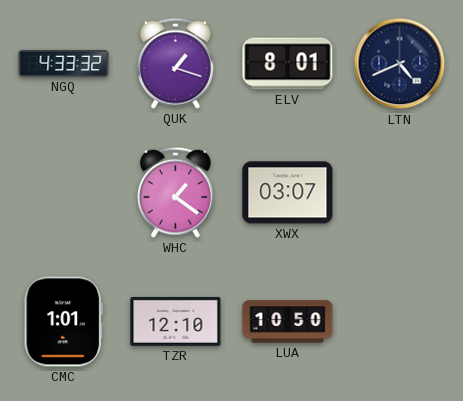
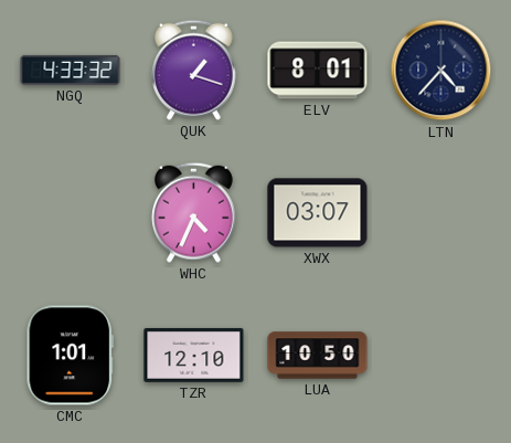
LTN: 4:41 -> 4:37 (441, 71)
WHC: 1:21 -> 4:34 (193, 212)
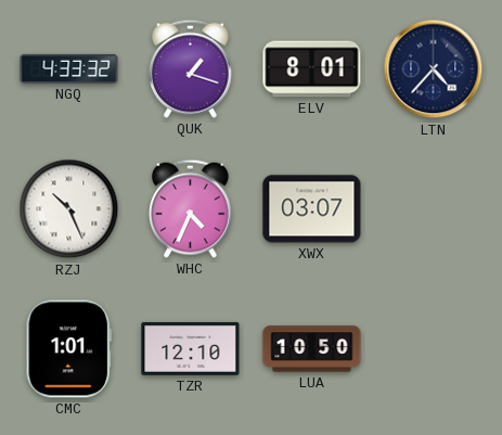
RZJ: none -> 10:26 (69, 209)
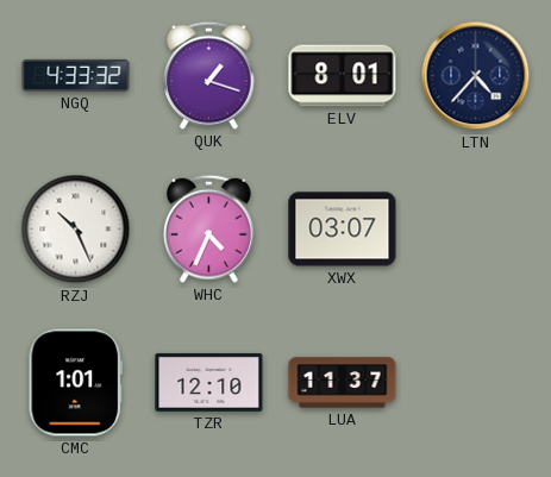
LUA: 10:50 -> 11:37 (343, 383)
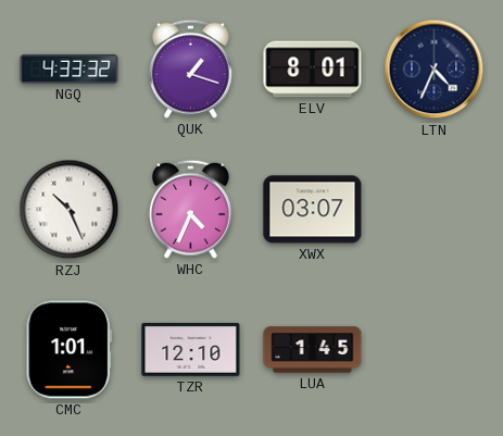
LTN: 4:37 -> 4:34 (435, 70)
LUA: 11:37 -> 1:45 (313, 350)
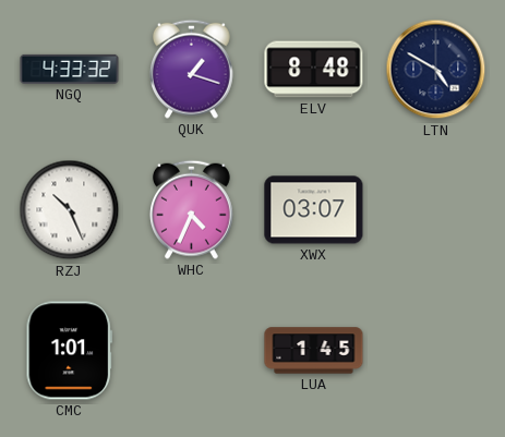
ELV: 8:01 -> 8:48 (314, 70)
LTN: 4:34 -> 4:50 (436, 70)
TZR: 12:10 -> none (191, 349)
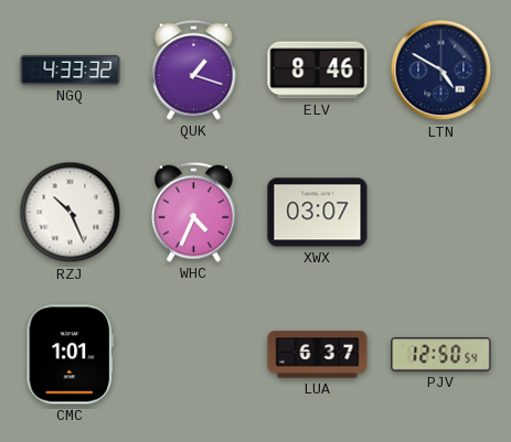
ELV: 8:48 -> 8:46 (318, 71)
LUA: 1:45 -> 6:37 (318, 355)
PJV: none -> 12:50 (441, 355)
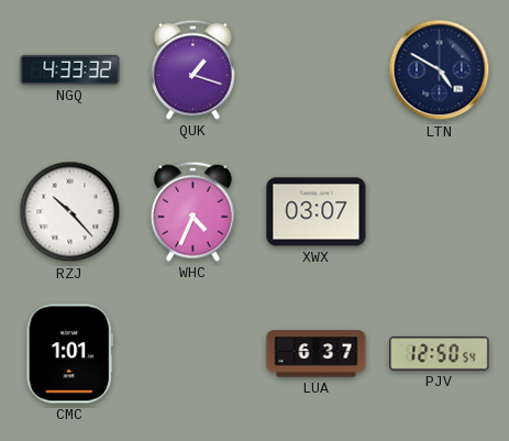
ELV: 8:46 -> none (318, 71)
RZJ: 10:26 -> 10:23 (70, 212)
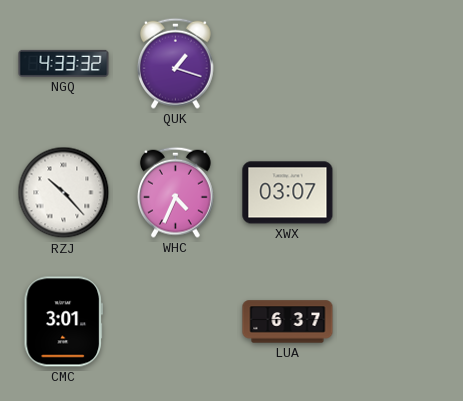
LTN: 4:50 -> none (440, 70)
CMC: 1:01 -> 3:01 (63, 322)
PJV: 12:50 -> none (440, 354)
